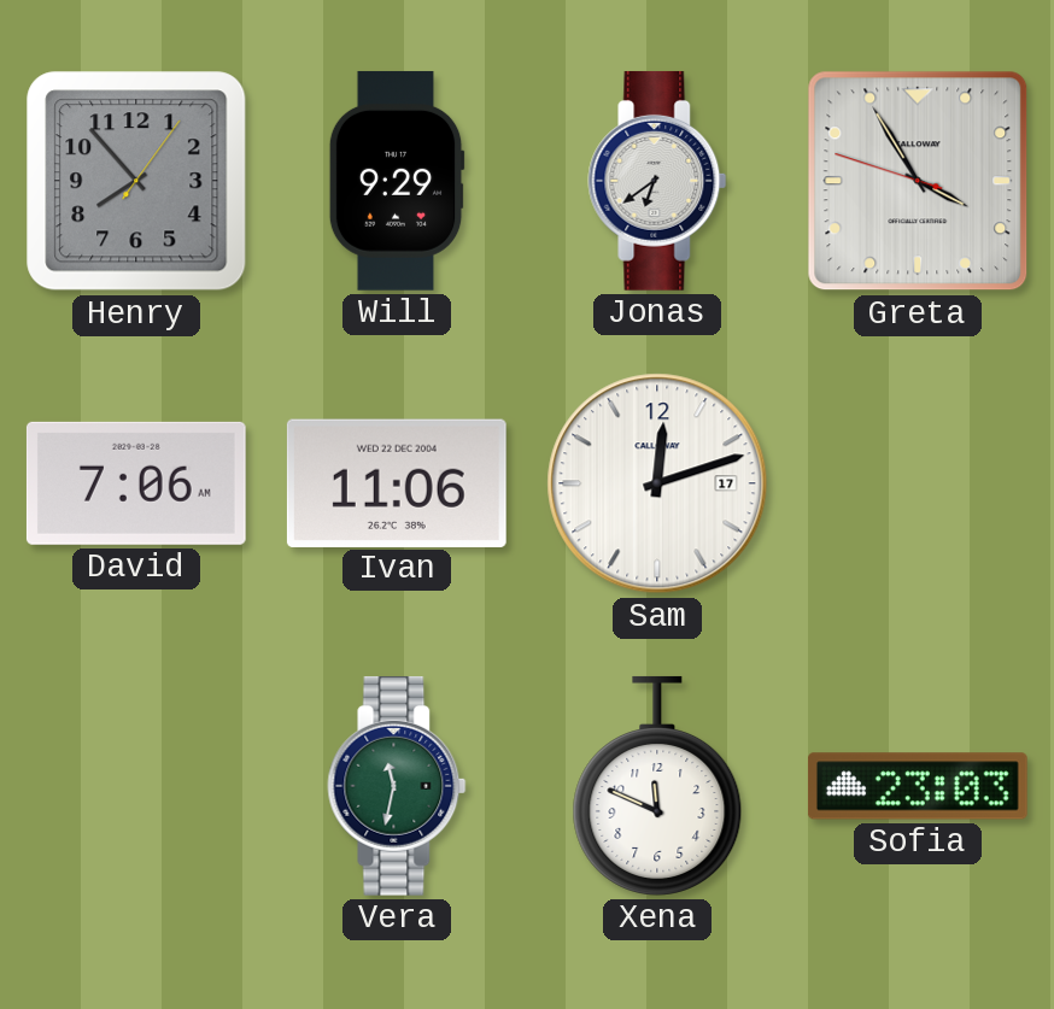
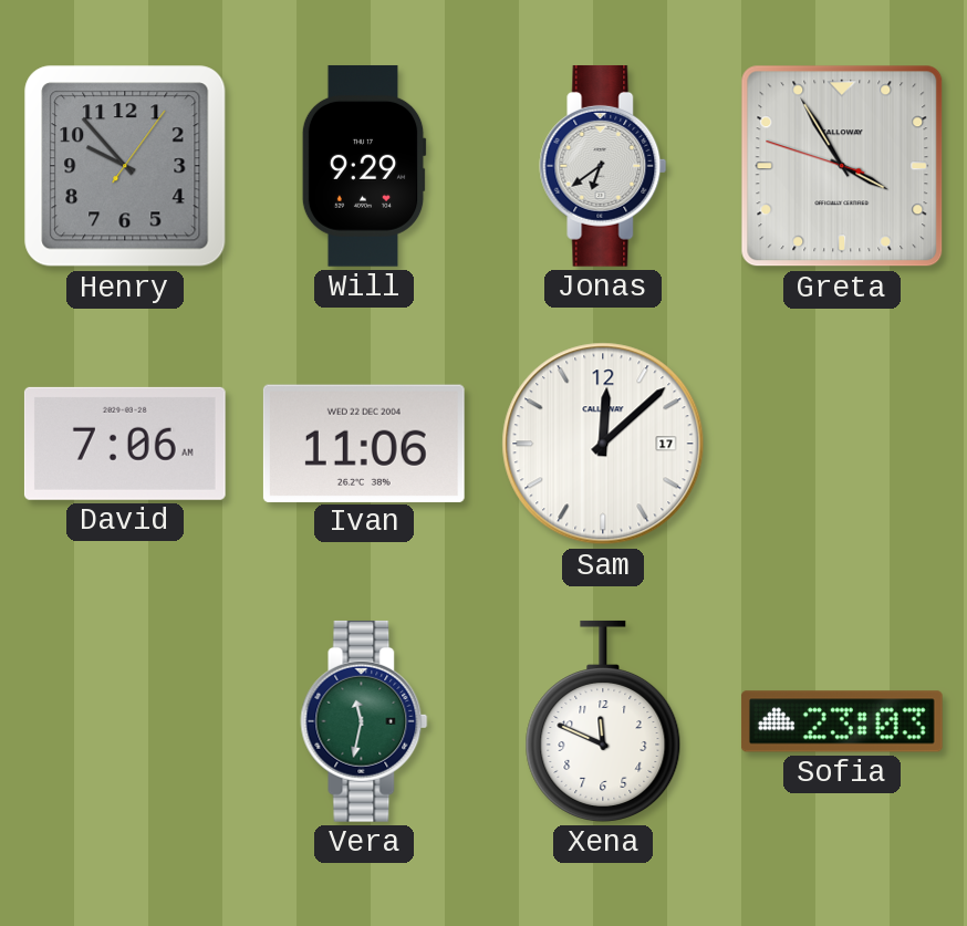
Henry: 7:53 -> 9:53 (125, 166)
Sam: 12:12 -> 12:08 (603, 444)
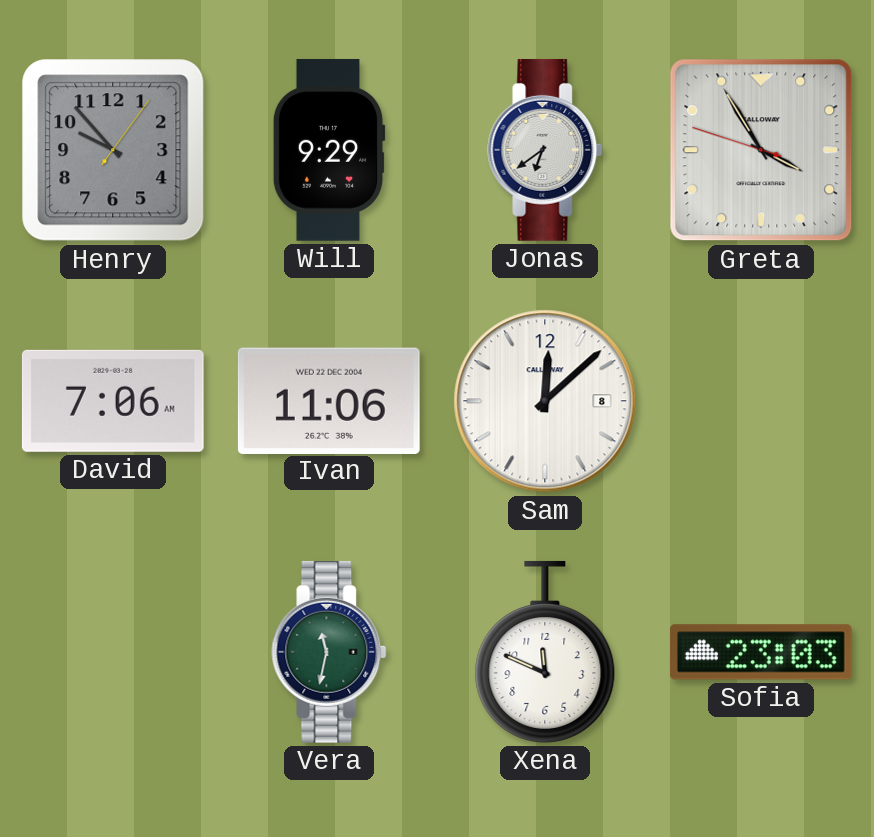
Sam date: 17 -> 8 (545, 401)
